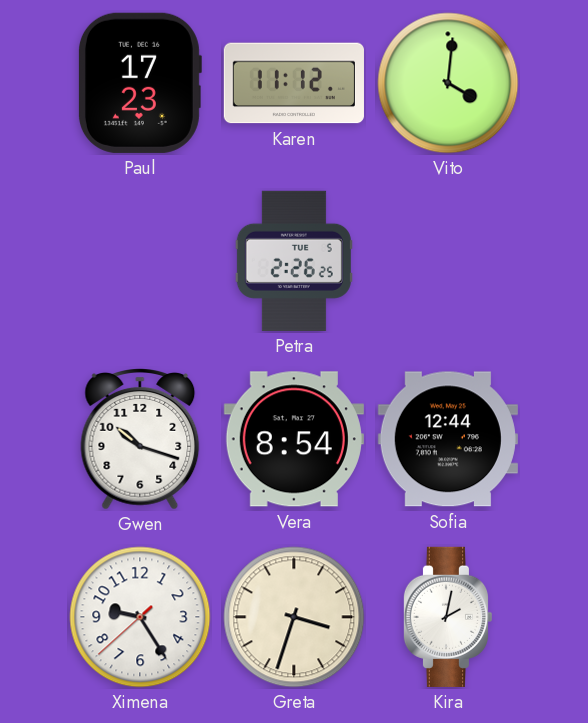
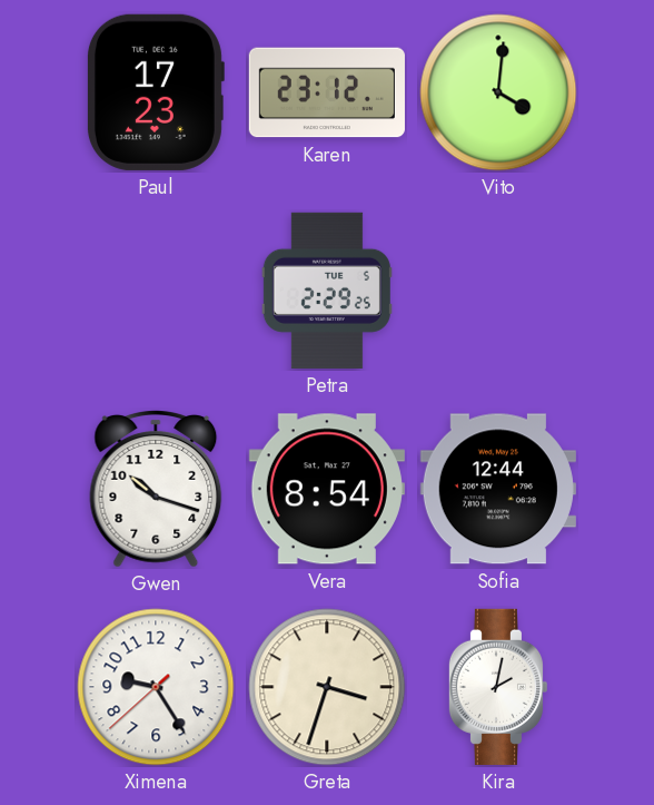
Karen: 11:12 -> 23:12 (327, 92)
Petra: 2:26 -> 2:29 (327, 291)
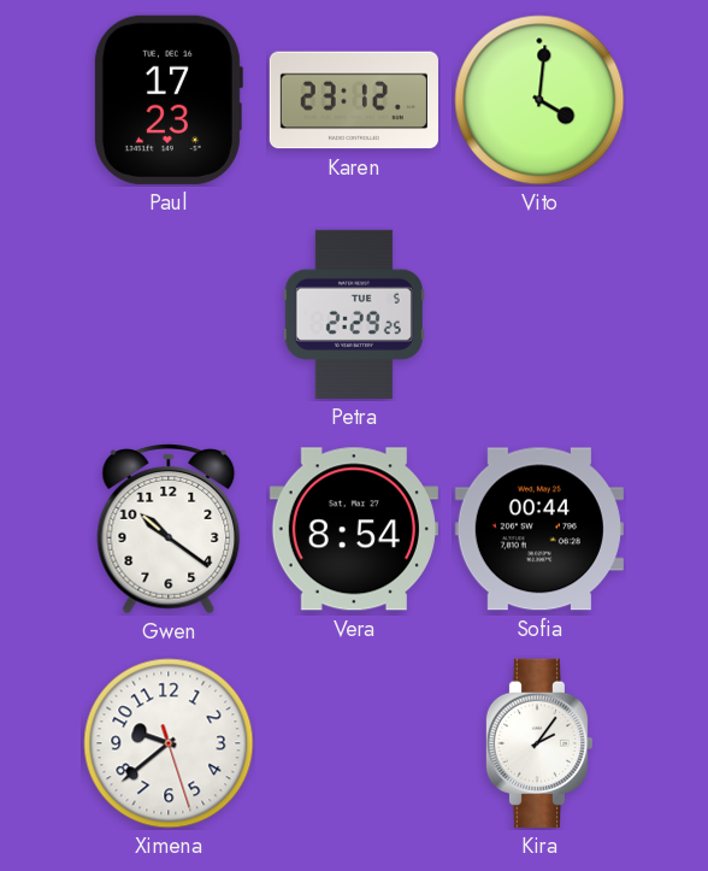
Gwen: 10:18 -> 10:21 (169, 530)
Sofia: 12:44 -> 00:44 (539, 529)
Ximena: 9:24 -> 9:38 (169, 743)
Greta: 3:33 -> none (327, 687)
Kira: 2:02 -> 2:06 (538, 743)
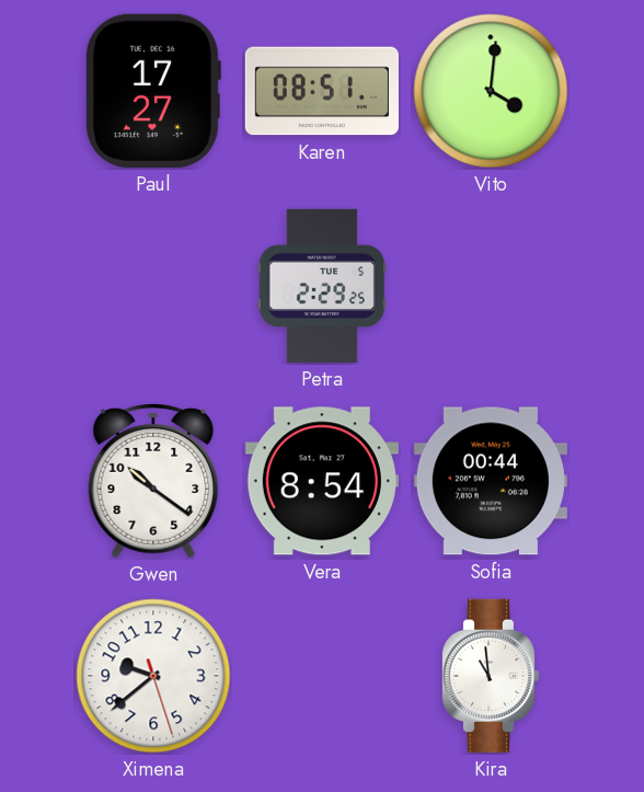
Paul: 17:23 -> 17:27 (152, 91)
Karen: 23:12 -> 08:51 (322, 91)
Kira: 2:06 -> 10:59 (490, 676)
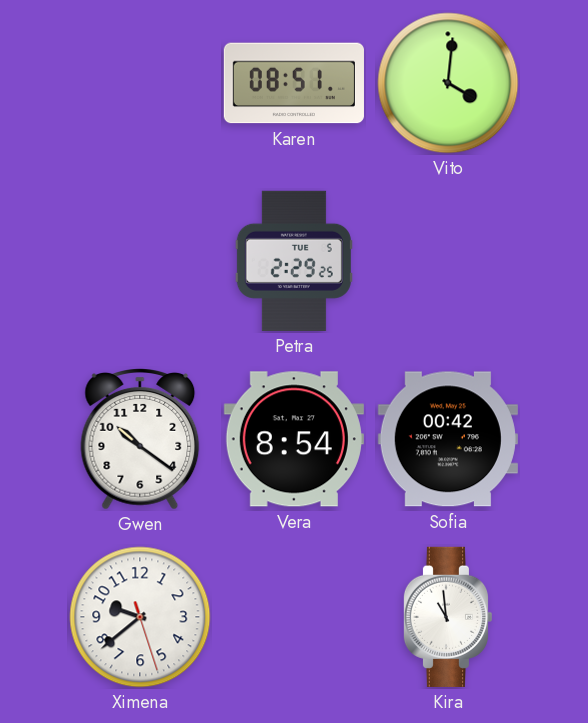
Paul: 17:27 -> none (152, 91)
Sofia: 00:44 -> 00:42 (448, 439)
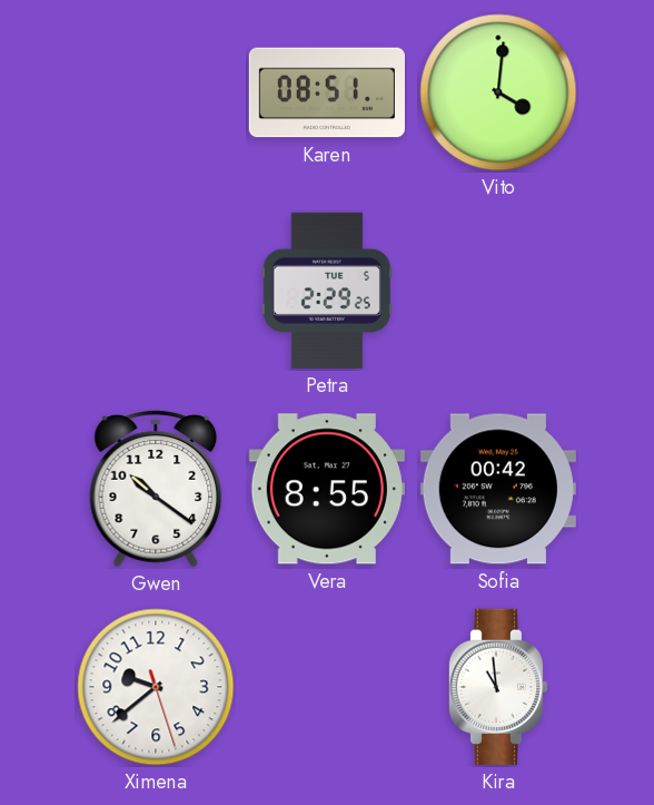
Vera: 8:54 -> 8:55 (327, 489)
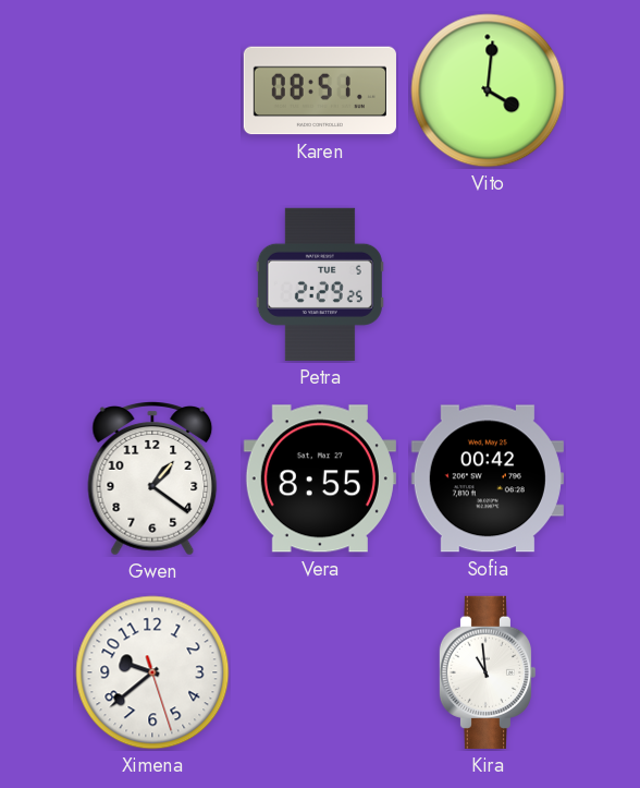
Gwen: 10:21 -> 1:21 (152, 480)
